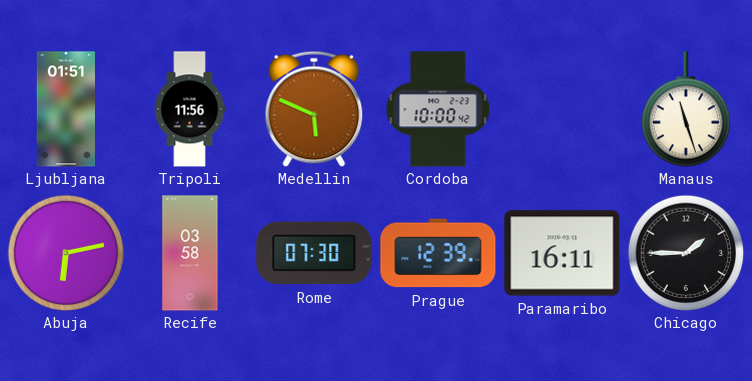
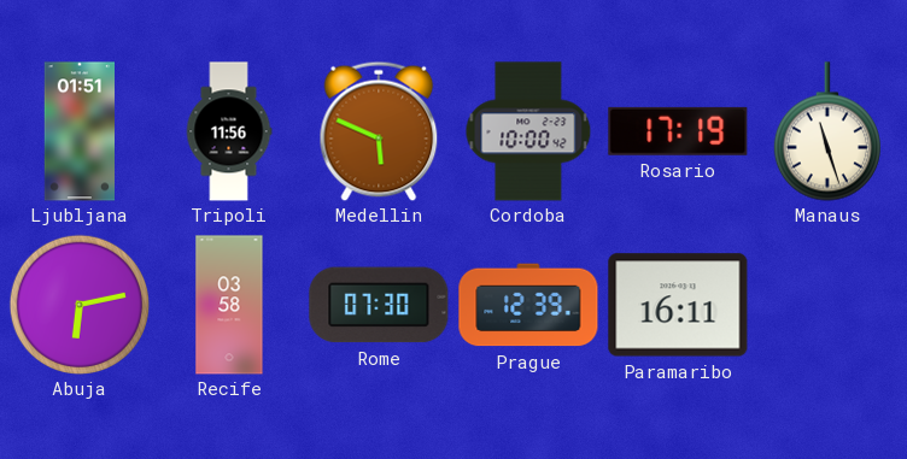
Rosario: none -> 17:19 (678, 131)
Chicago: 1:45 -> none (685, 252)
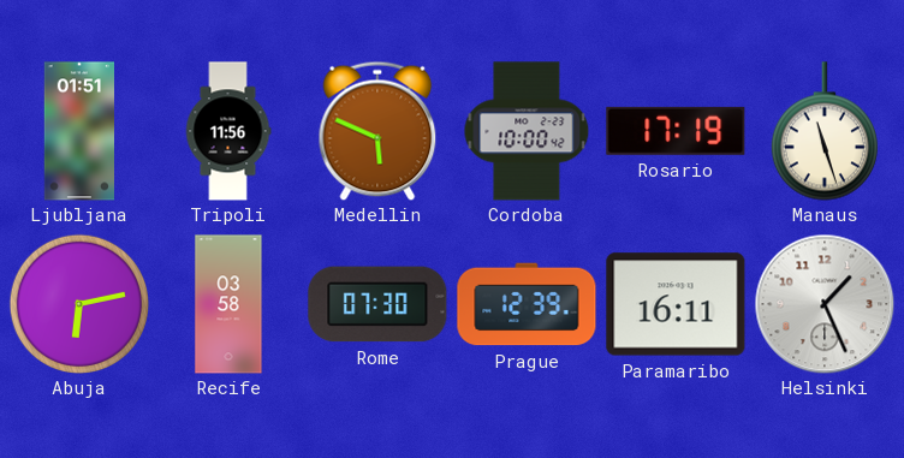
Helsinki: none -> 1:26 (825, 304)
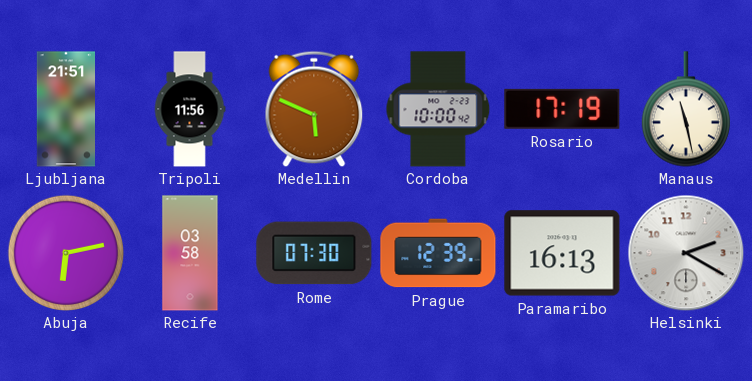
Ljubljana: 01:51 -> 21:51 (66, 109)
Manaus: 11:27 -> 11:28 (686, 109)
Paramaribo: 16:11 -> 16:13 (562, 253)
Helsinki: 1:26 -> 2:20 (686, 253)
